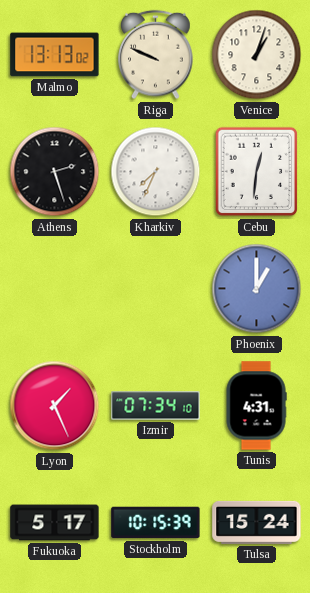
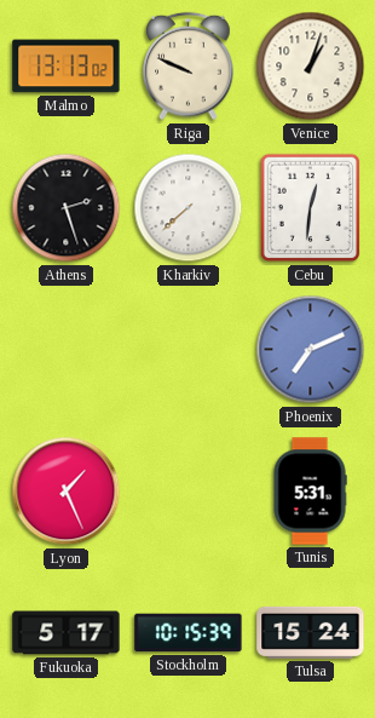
Kharkiv: 7:34 -> 7:38 (189, 208)
Phoenix: 1:00 -> 7:11 (311, 350)
Izmir: 07:34 -> none (156, 406)
Tunis: 4:31 -> 5:31 (310, 492)
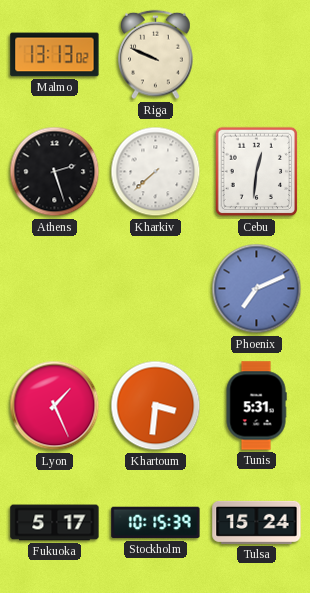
Venice: 1:03 -> none (311, 67)
Khartoum: none -> 3:31 (156, 406)
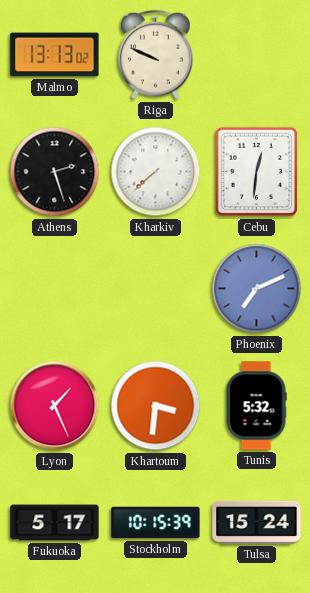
Tunis: 5:31 -> 5:32 (256, 406)
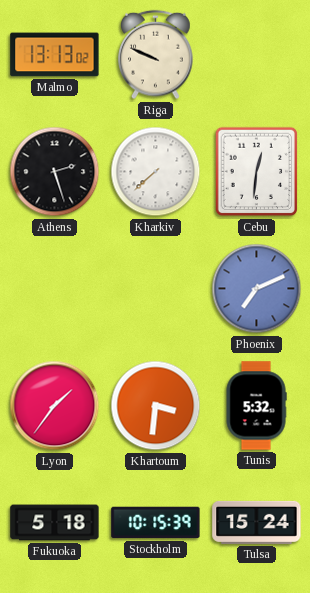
Lyon: 1:26 -> 1:36 (55, 406)
Fukuoka: 5:17 -> 5:18 (55, 523)
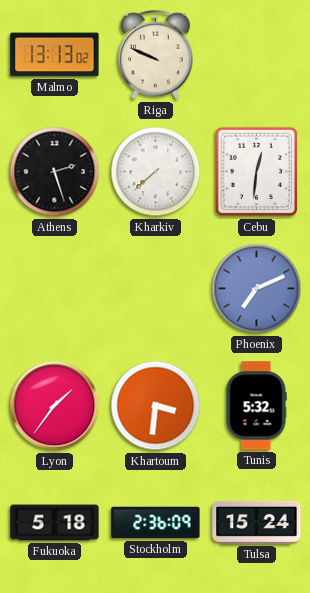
Stockholm: 10:15 -> 2:36 (156, 523)
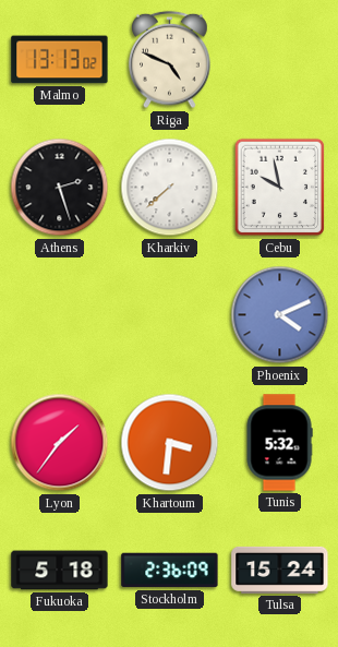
Riga: 9:49 -> 4:49 (170, 60)
Cebu: 12:31 -> 9:58 (280, 188)
Phoenix: 7:11 -> 4:11 (280, 315)
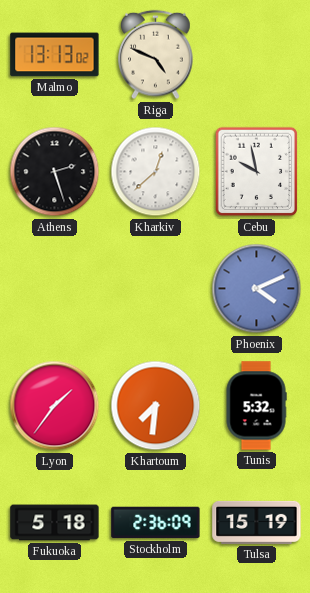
Kharkiv: 7:38 -> 12:38 (156, 172)
Khartoum: 3:31 -> 7:31 (156, 406)
Tulsa: 15:24 -> 15:19 (257, 522)
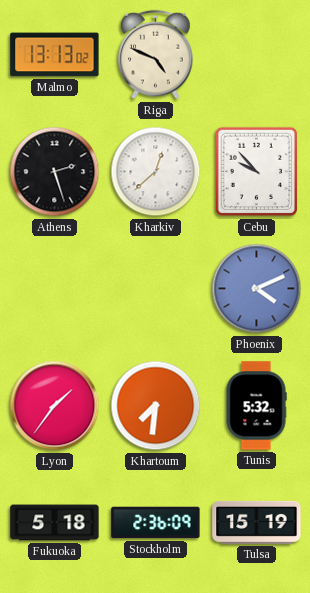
Cebu: 9:58 -> 9:53 (257, 172)
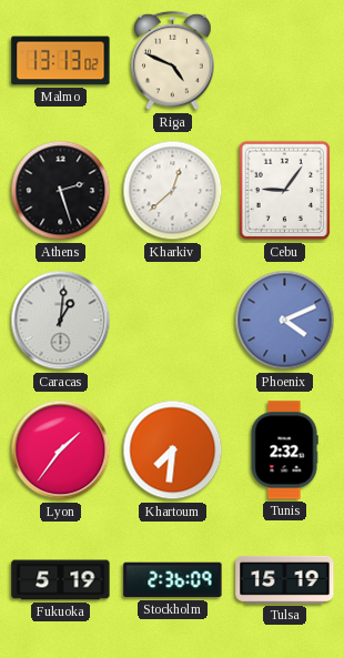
Cebu: 9:53 -> 9:06 (285, 191)
Caracas: none -> 1:01 (61, 321)
Tunis: 5:32 -> 2:32 (284, 451)
Fukuoka: 5:18 -> 5:19 (61, 580)
